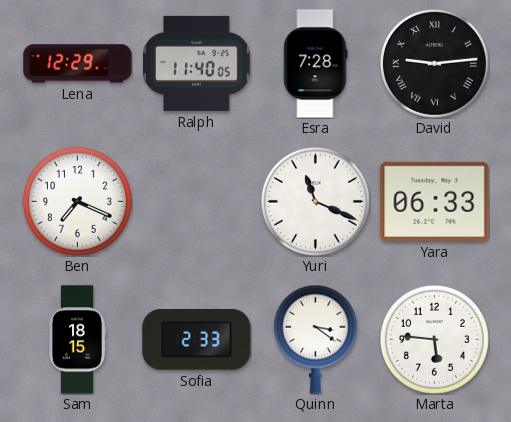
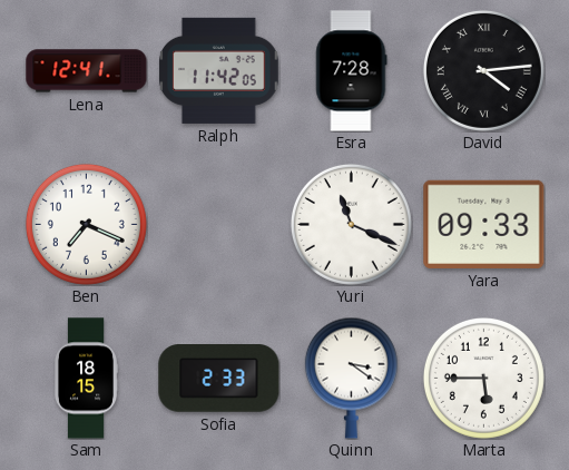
Lena: 12:29 -> 12:41 (87, 71)
Ralph: 11:40 -> 11:42 (219, 70)
David: 9:14 -> 4:14 (483, 70)
Yara: 06:33 -> 09:33 (484, 224)
Marta: 5:46 -> 5:45 (483, 378)
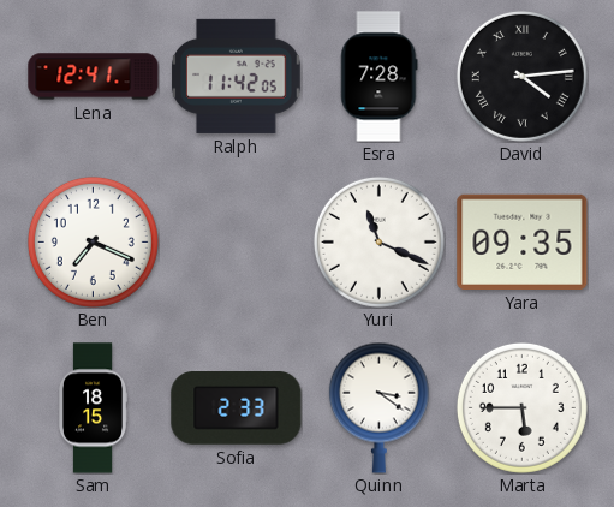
Yara: 09:33 -> 09:35 (523, 241)
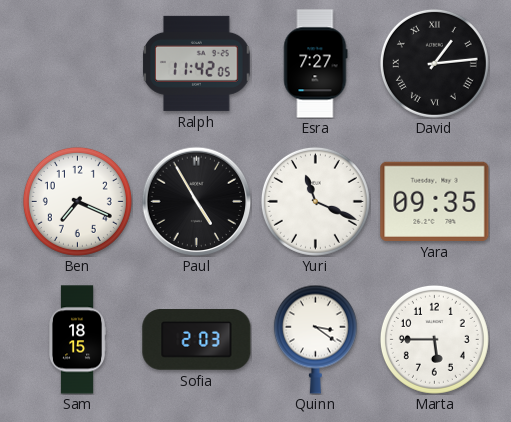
Lena: 12:41 -> none (94, 77)
Esra: 7:28 -> 7:27 (316, 64)
David: 4:14 -> 1:14 (434, 63)
Paul: none -> 4:55 (196, 201)
Sofia: 2:33 -> 2:03 (197, 340)
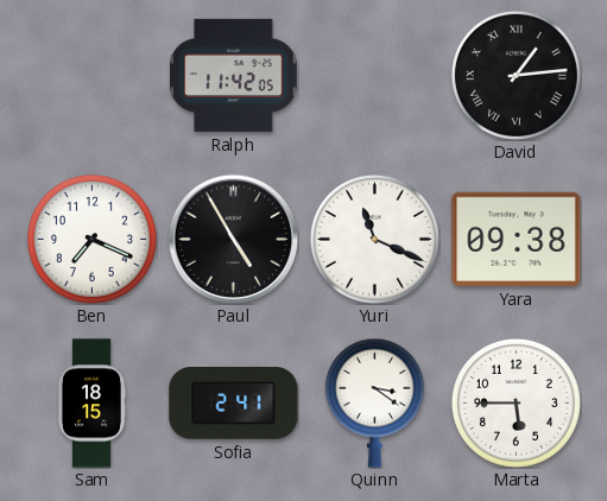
Esra: 7:27 -> none (316, 64)
Yara: 09:35 -> 09:38 (517, 239)
Sofia: 2:03 -> 2:41 (234, 404)
